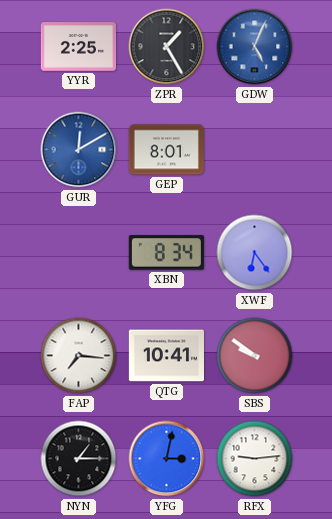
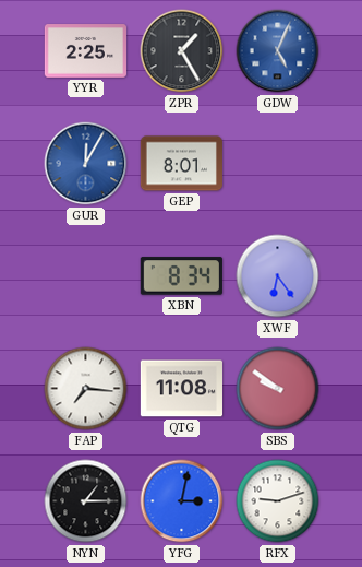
GUR: 12:10 -> 12:05 (86, 164)
QTG: 10:41 -> 11:08 (181, 389)
RFX: 9:14 -> 9:12 (278, 501)
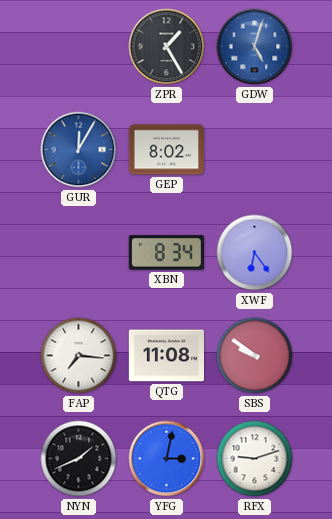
YYR: 2:25 -> none (85, 51)
GDW: 5:04 -> 5:03 (255, 47)
GEP: 8:01 -> 8:02 (166, 150)
NYN: 1:15 -> 1:41 (79, 459)
